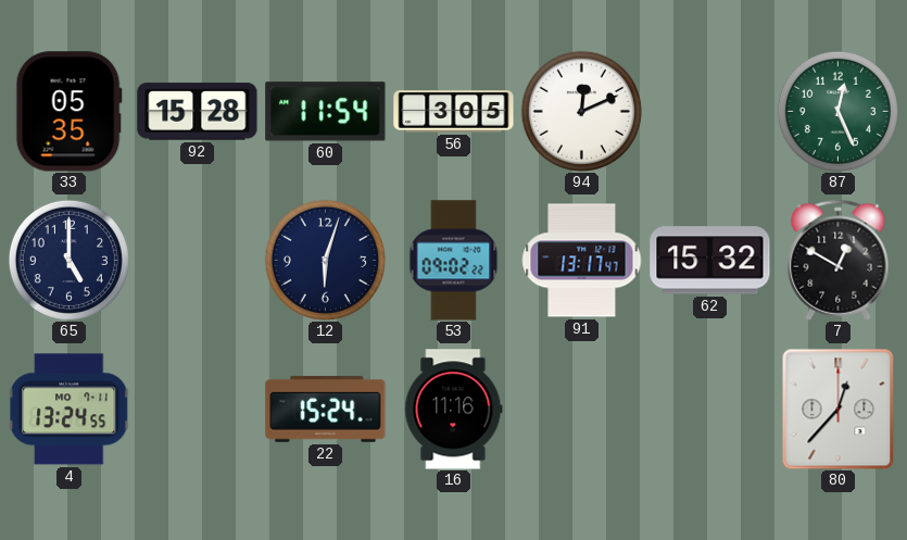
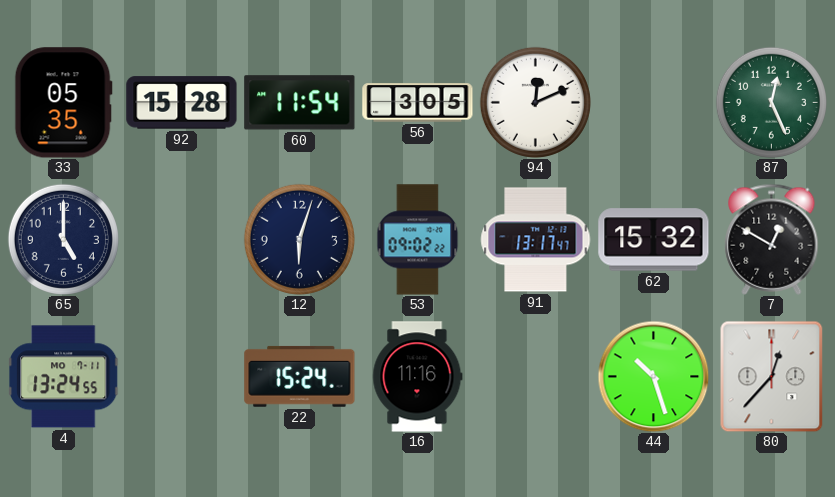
44: none -> 10:27 (653, 376)
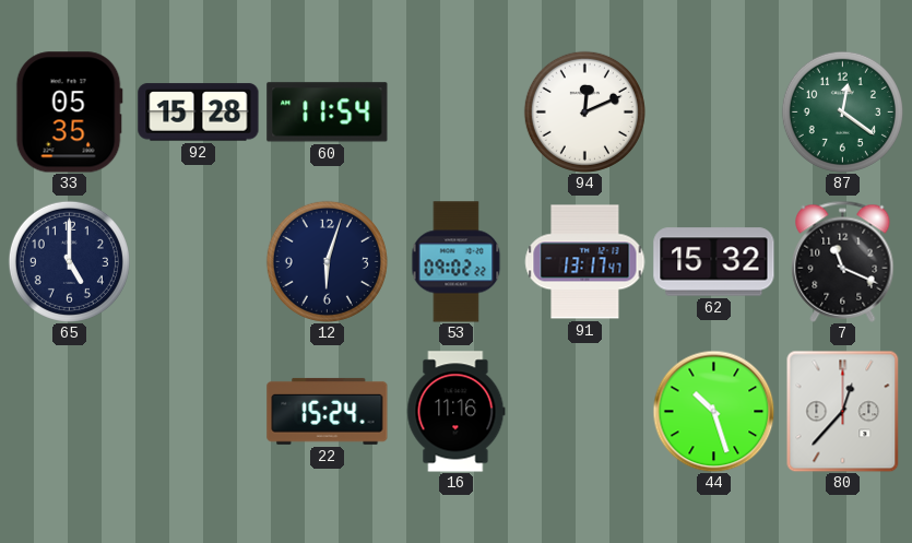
56: 3:05 -> none (418, 103)
87: 12:26 -> 12:21 (842, 111)
7: 12:50 -> 11:19 (843, 261)
4: 13:24 -> none (64, 377)
